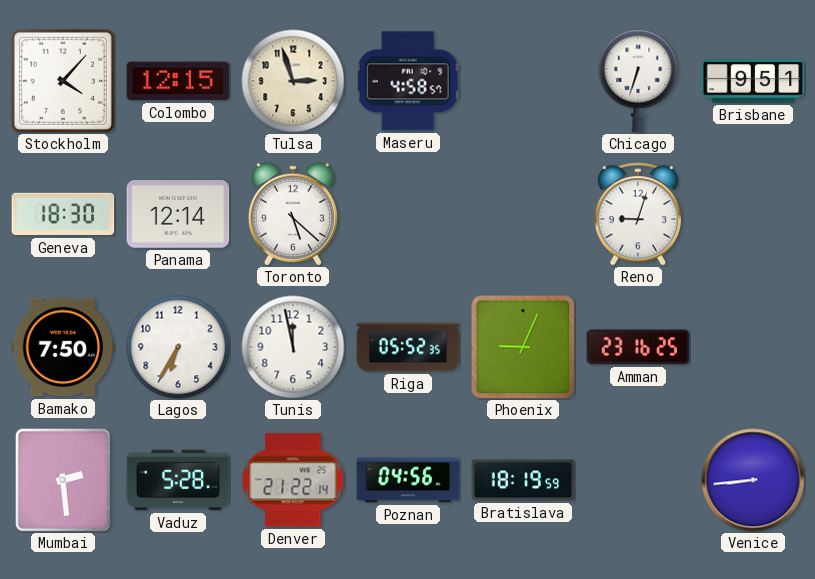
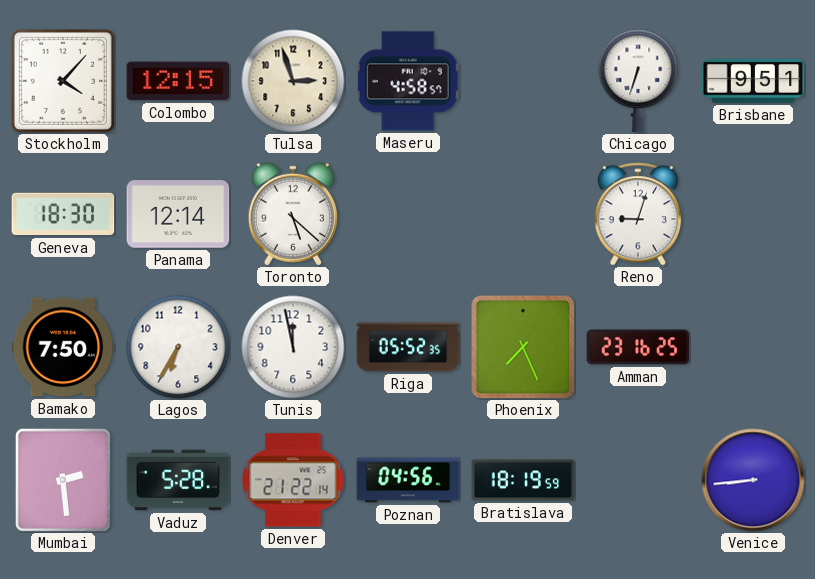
Phoenix: 9:04 -> 7:26 (523, 347)
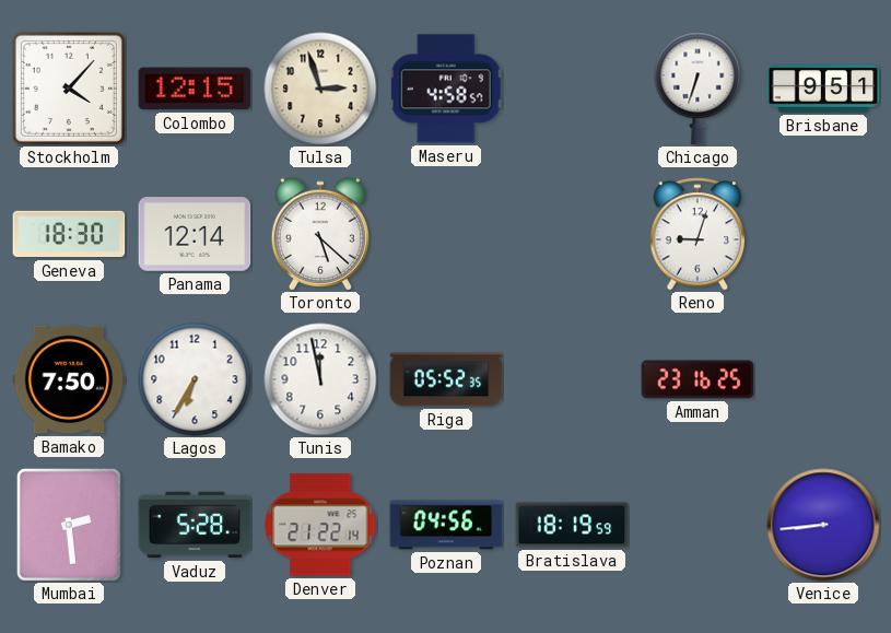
Phoenix: 7:26 -> none (523, 347)
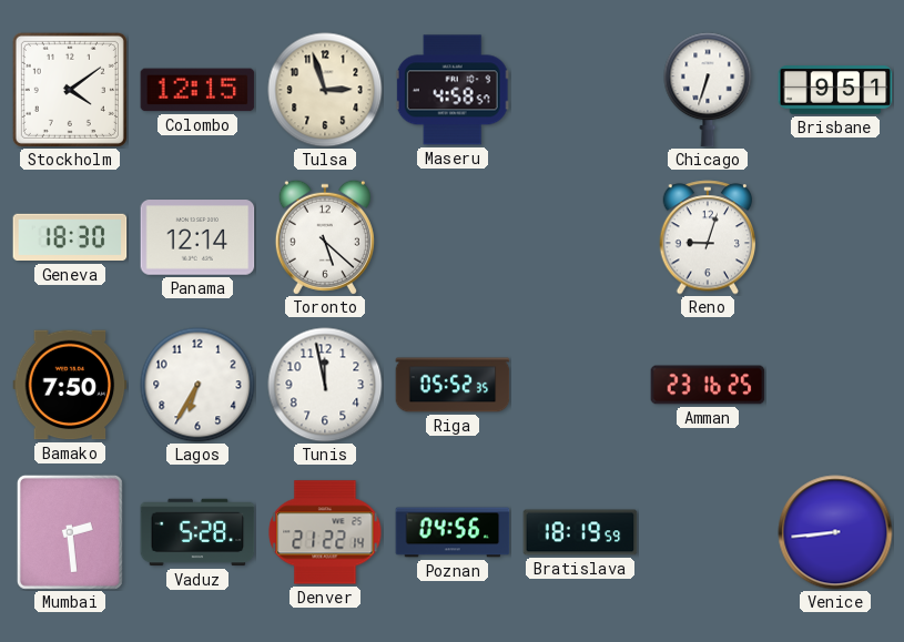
Stockholm: 4:07 -> 4:09 (70, 90)
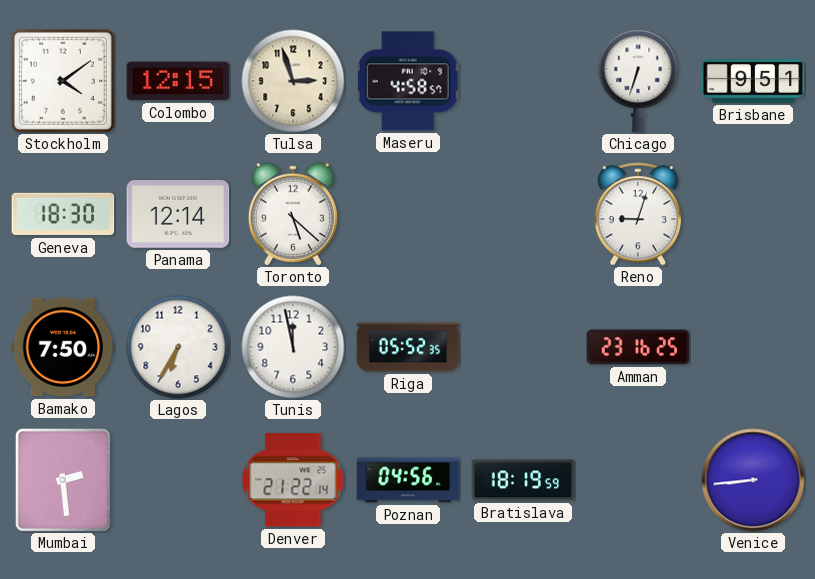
Vaduz: 5:28 -> none (197, 532)
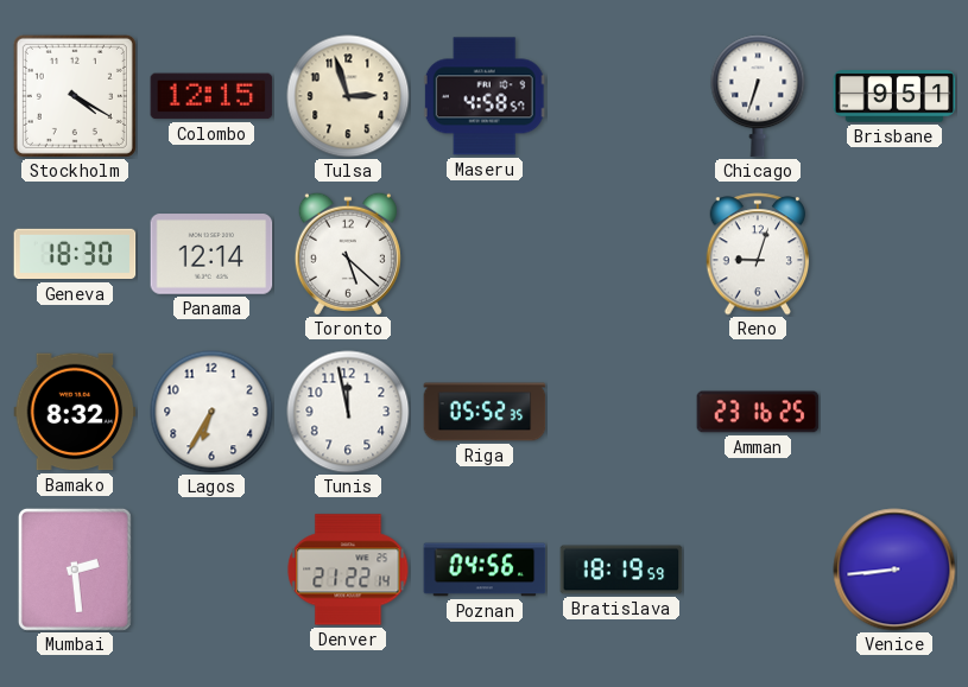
Stockholm: 4:09 -> 4:20 (75, 96)
Bamako: 7:50 -> 8:32 (75, 412)
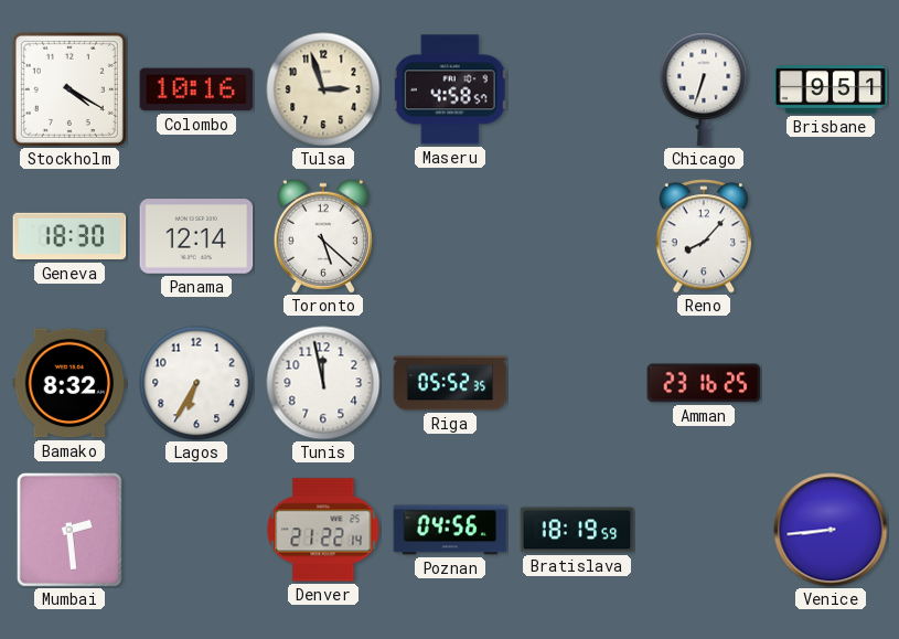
Colombo: 12:15 -> 10:16 (196, 89)
Reno: 9:03 -> 8:07 (704, 236)
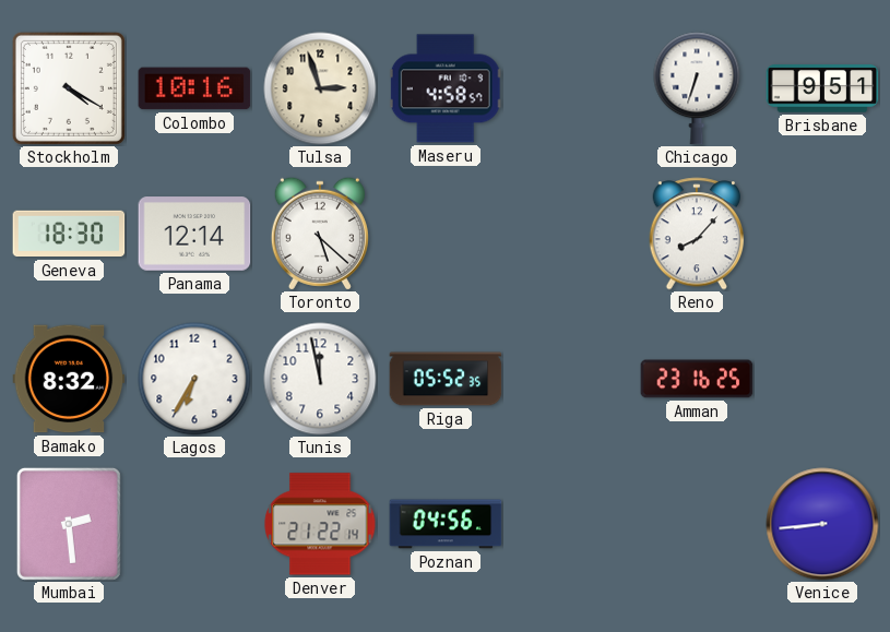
Bratislava: 18:19 -> none (577, 530)
